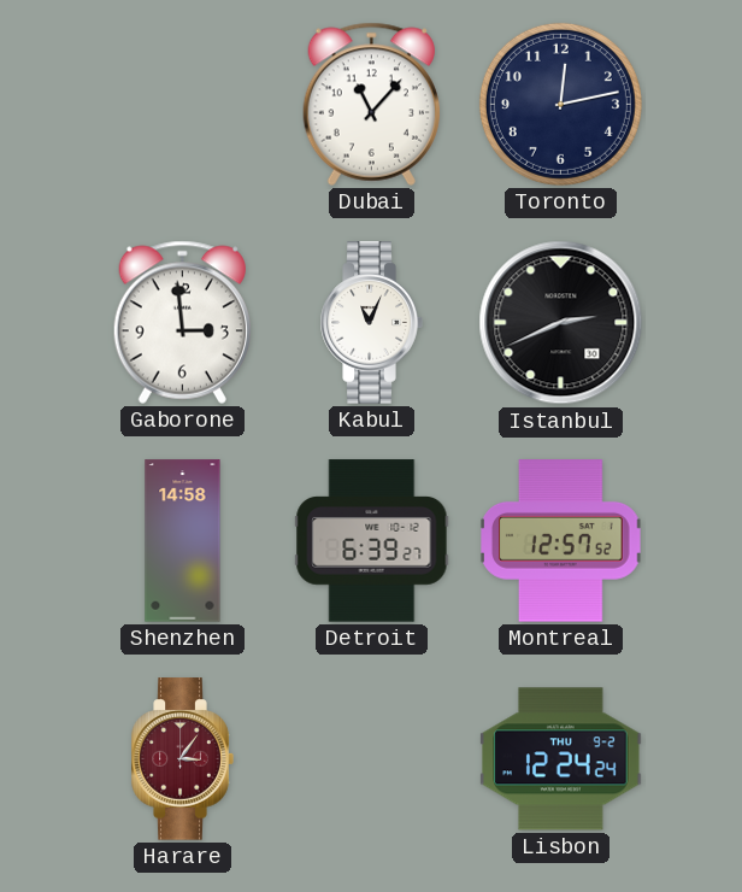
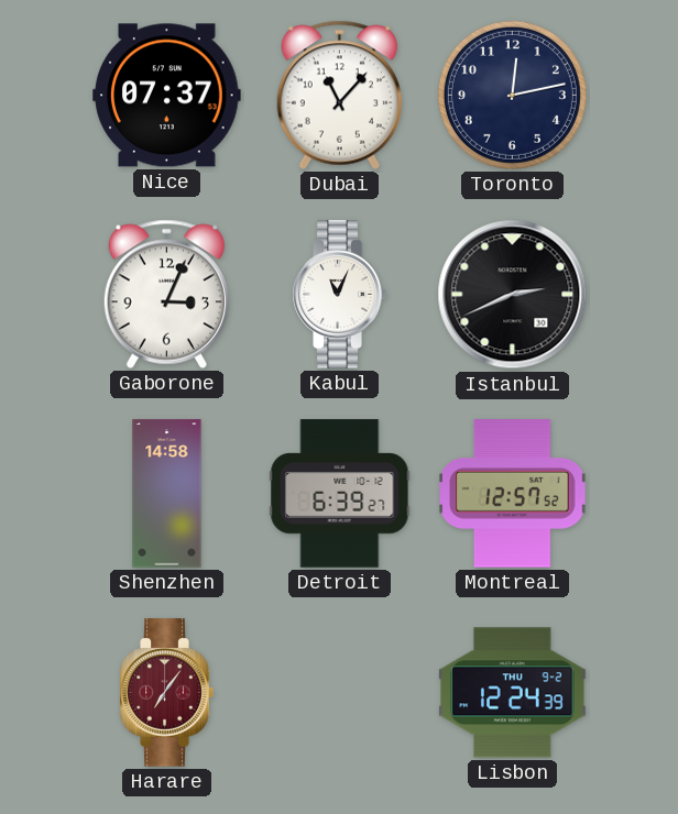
Nice: none -> 07:37 (167, 96)
Gaborone: 2:59 -> 3:04 (166, 294)
Harare: 3:06 -> 7:06 (166, 693)
Lisbon: 12:24:24 -> 12:24:39 (513, 693)
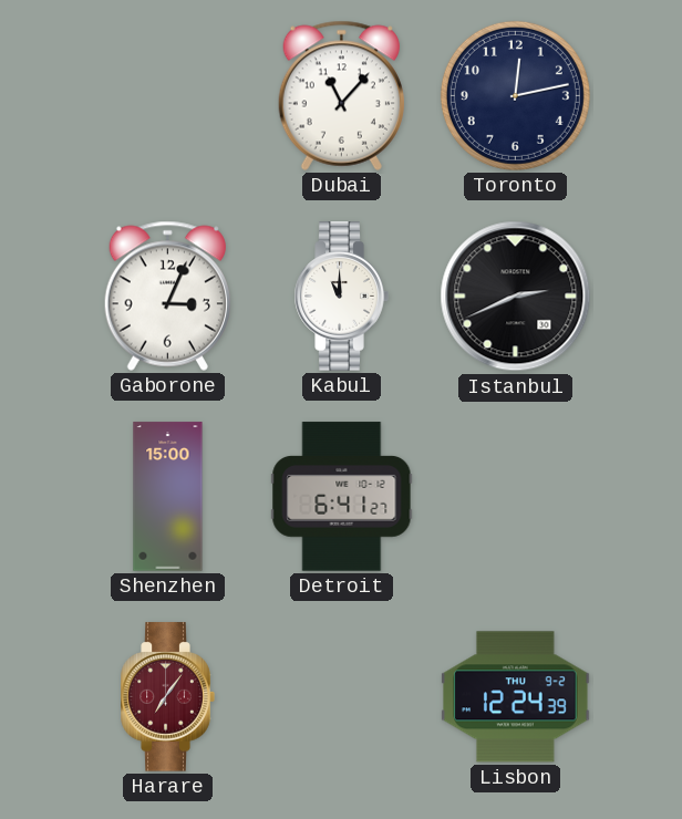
Nice: 07:37 -> none (167, 96)
Kabul: 11:04 -> 11:00 (341, 297)
Shenzhen: 14:58 -> 15:00 (168, 497)
Detroit: 6:39 -> 6:41 (342, 497)
Montreal: 12:57 -> none (513, 494)
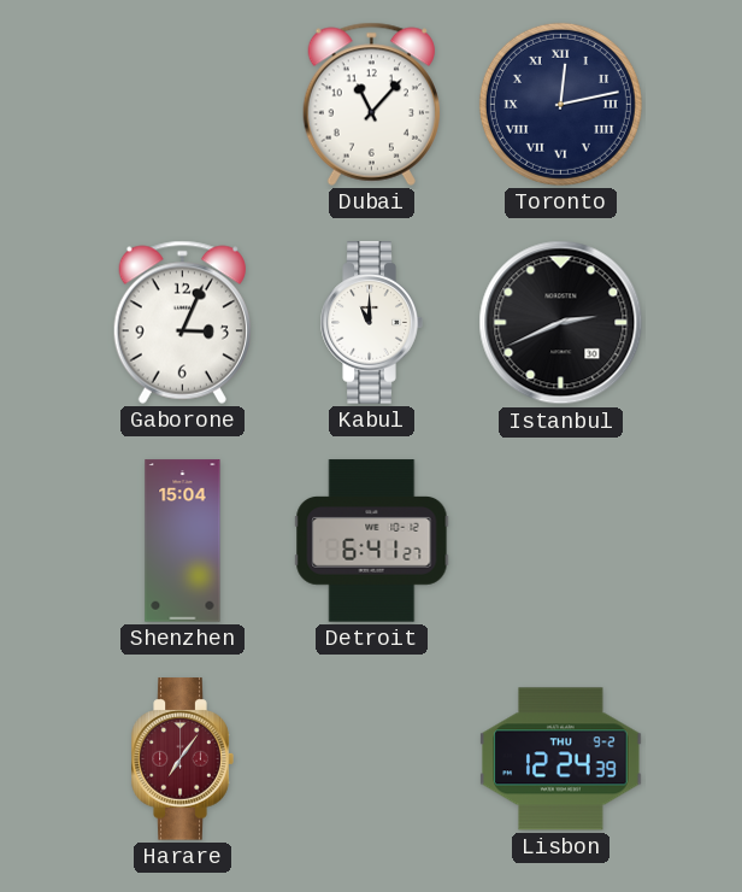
Toronto numerals: Arabic -> Roman (560, 104)
Shenzhen: 15:00 -> 15:04 (183, 541)
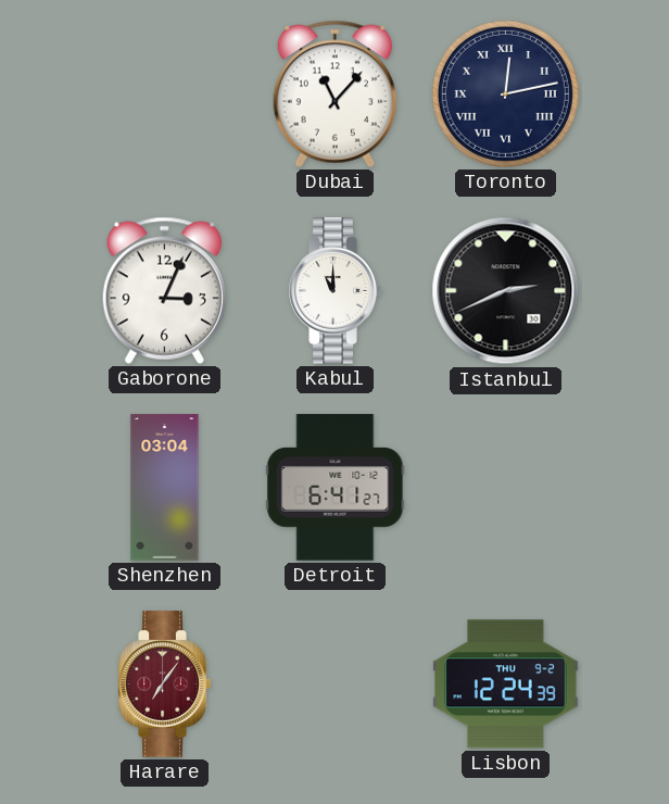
Shenzhen: 15:04 -> 03:04 (165, 488)
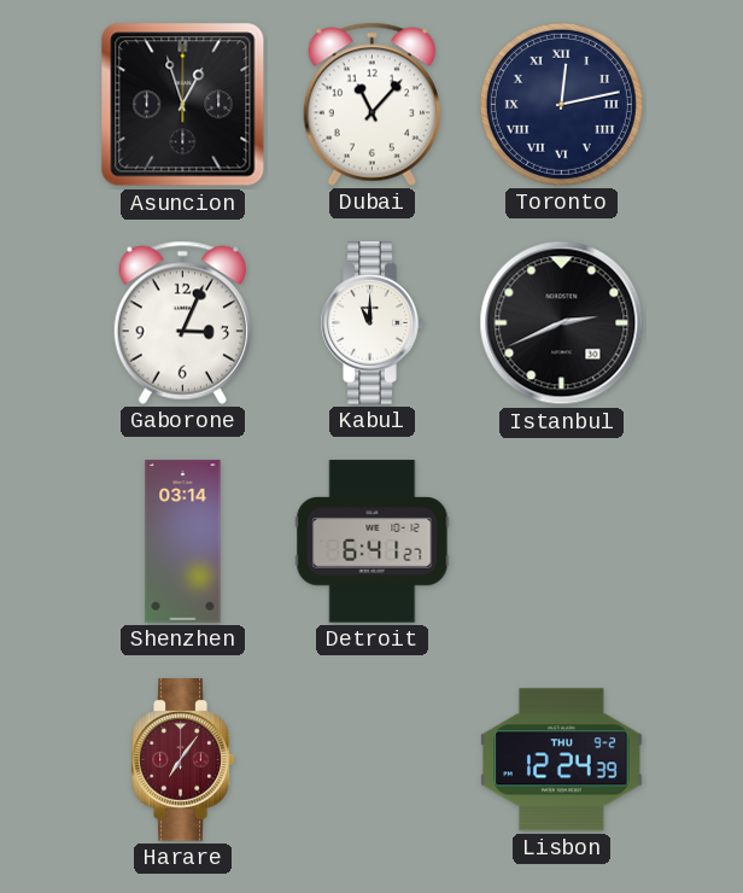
Asuncion: none -> 12:57 (183, 105)
Shenzhen: 03:04 -> 03:14 (183, 542)
